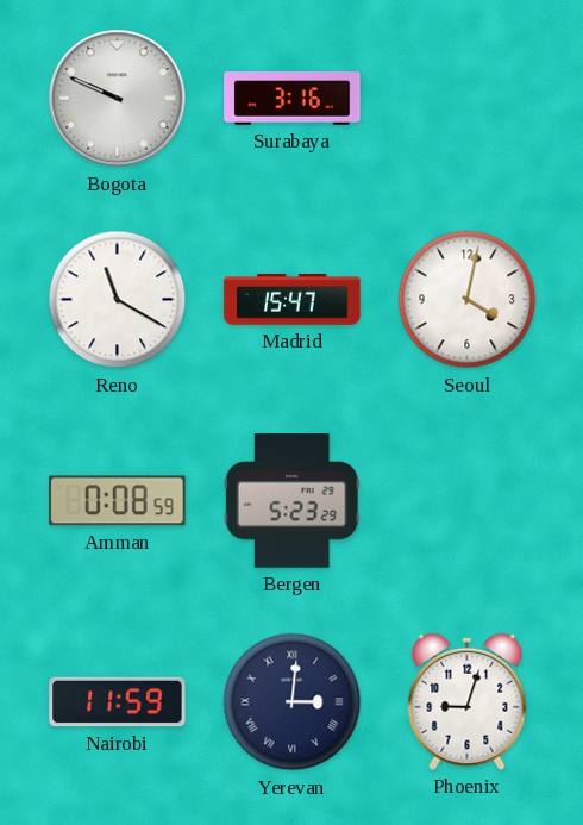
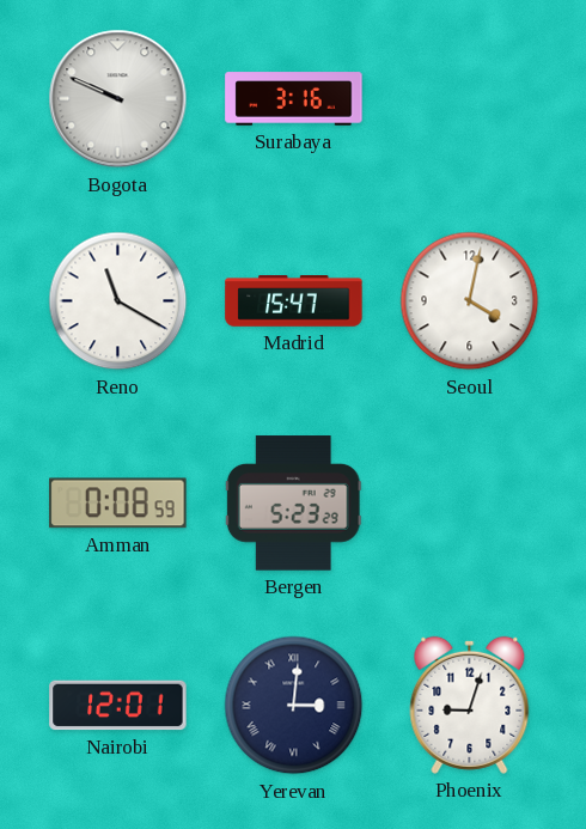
Nairobi: 11:59 -> 12:01 (118, 706)
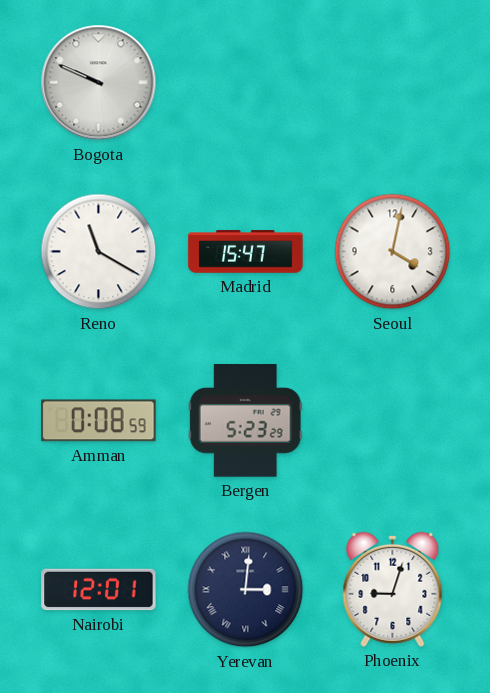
Surabaya: 3:16 -> none (294, 99)
